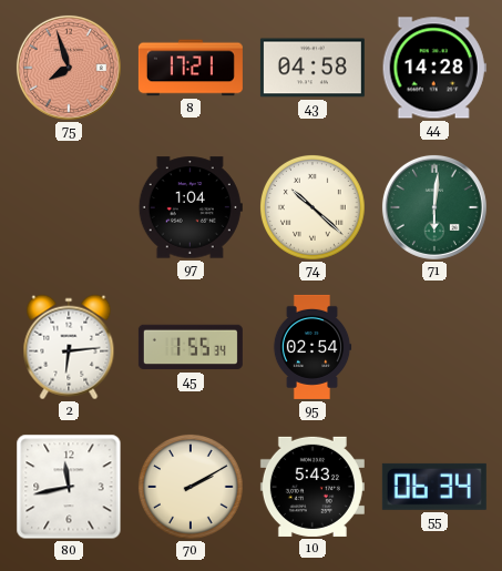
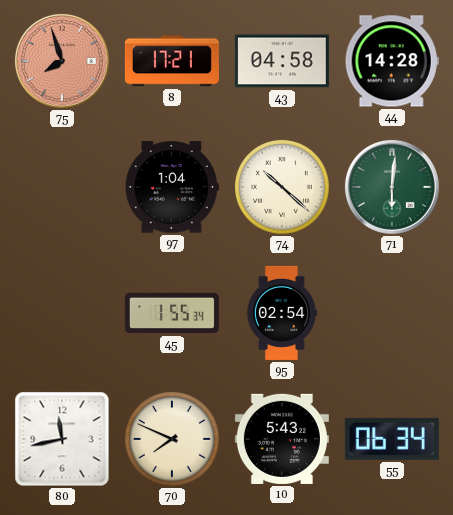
2: 6:14 -> none (69, 347)
70: 2:10 -> 7:49 (173, 440)
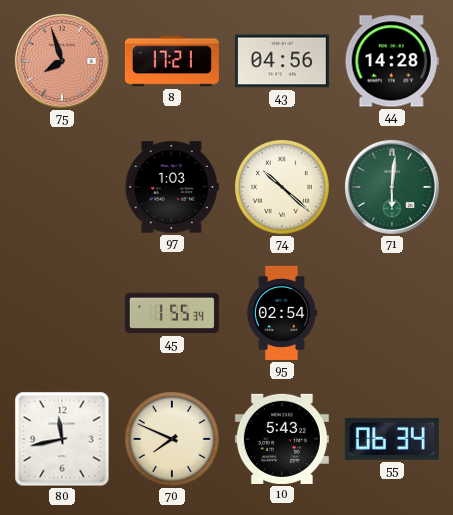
43: 04:58 -> 04:56 (282, 61)
97: 1:04 -> 1:03 (172, 187)
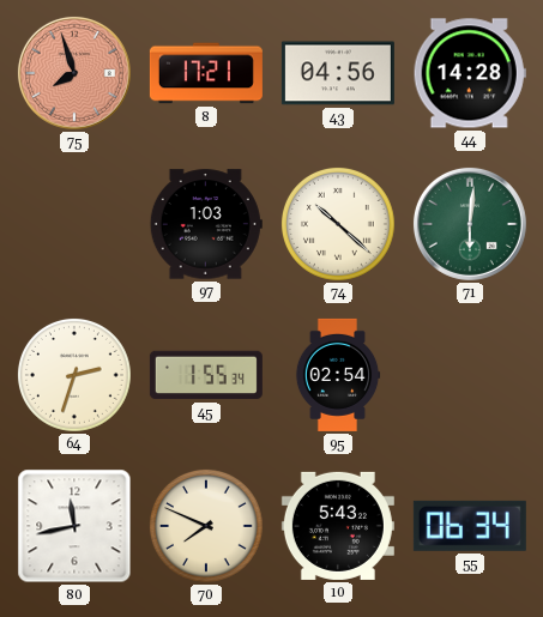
64: none -> 2:33 (76, 376)
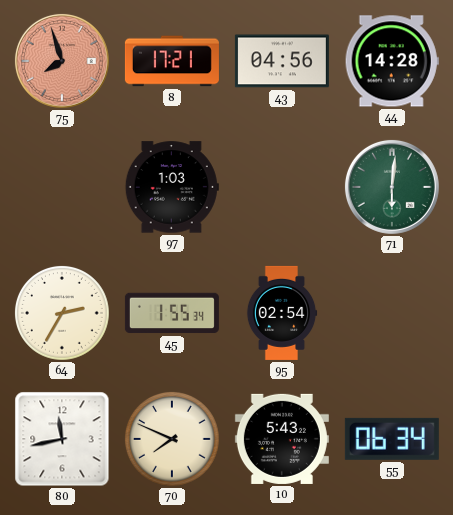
74: 10:22 -> none (339, 225)
64: 2:33 -> 2:35 (63, 314)
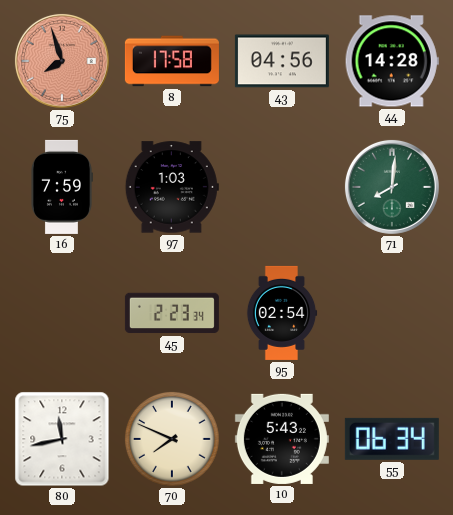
8: 17:21 -> 17:58 (172, 61)
16: none -> 7:59 (61, 187)
71: 6:01 -> 8:01 (392, 187)
64: 2:35 -> none (63, 314)
45: 1:55 -> 2:23 (172, 313)
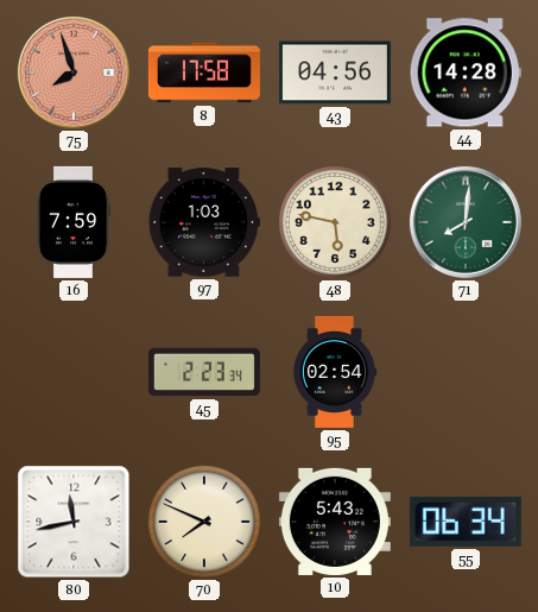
48: none -> 5:47 (336, 223)
